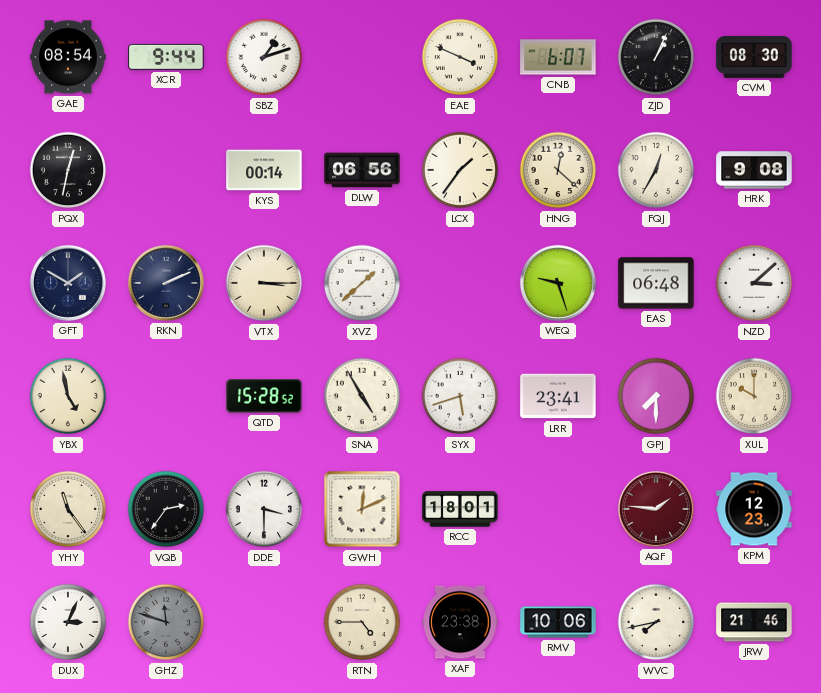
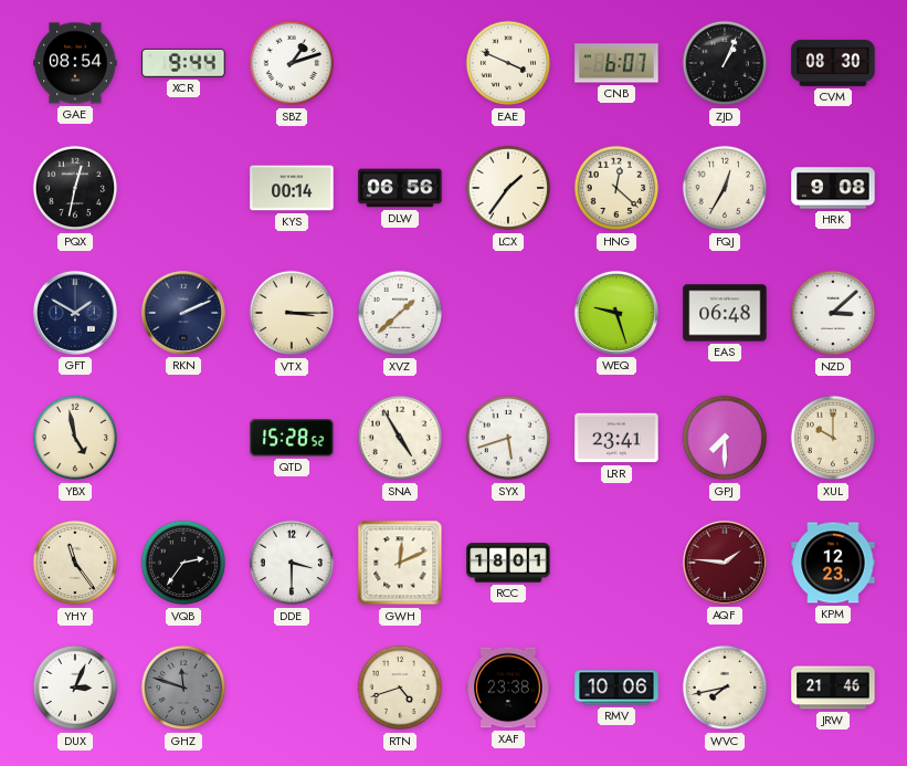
RTN: 4:45 -> 4:42 (400, 688)
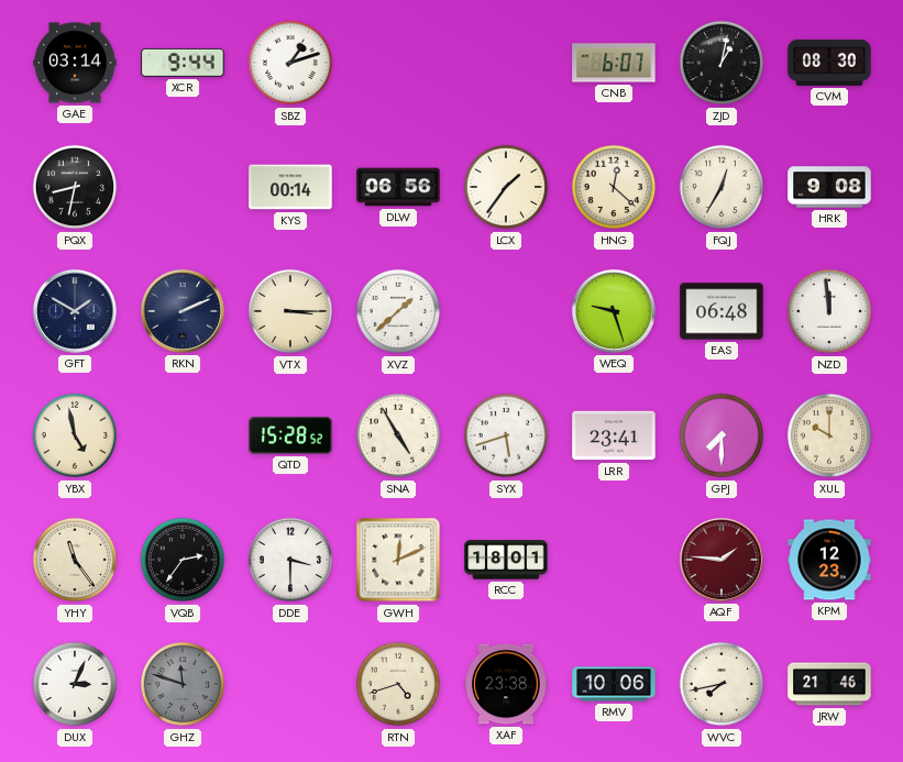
GAE: 08:54 -> 03:14 (75, 63)
EAE: 3:49 -> none (508, 63)
ZJD: 1:04 -> 1:02 (722, 63)
PQX: 12:32 -> 8:32 (75, 187)
NZD: 3:08 -> 11:59 (829, 311)
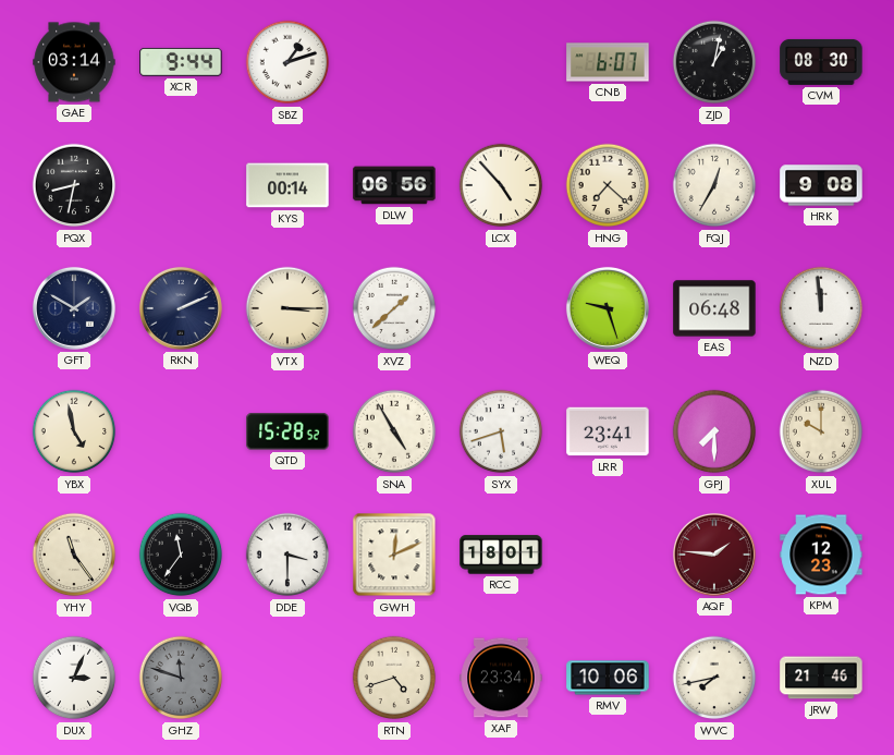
LCX: 1:36 -> 4:53 (501, 185)
HNG: 12:22 -> 7:22 (608, 185)
VQB: 2:36 -> 11:36 (181, 555)
XAF: 23:38 -> 23:34 (501, 678)
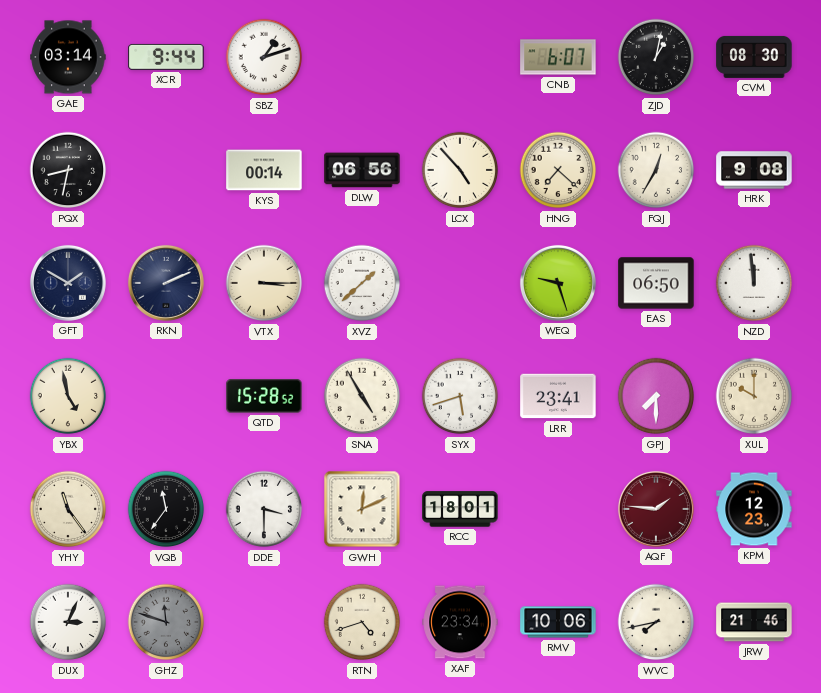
EAS: 06:48 -> 06:50 (656, 283)
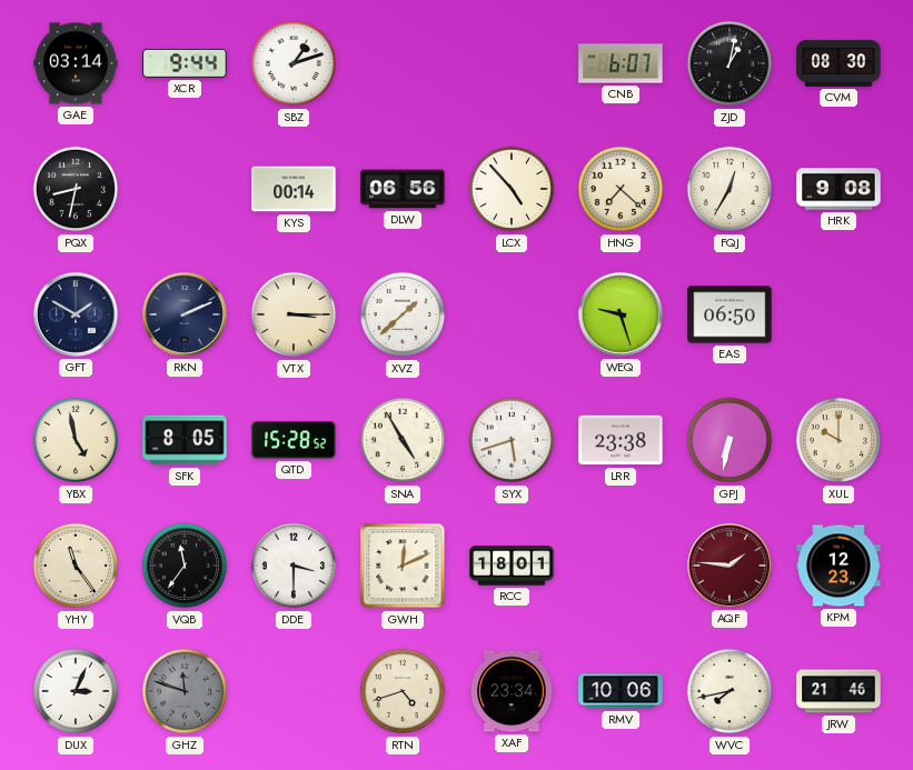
NZD: 11:59 -> none (754, 283)
SFK: none -> 8:05 (185, 440)
LRR: 23:41 -> 23:38 (621, 440)
GPJ: 7:30 -> 6:32 (730, 440)
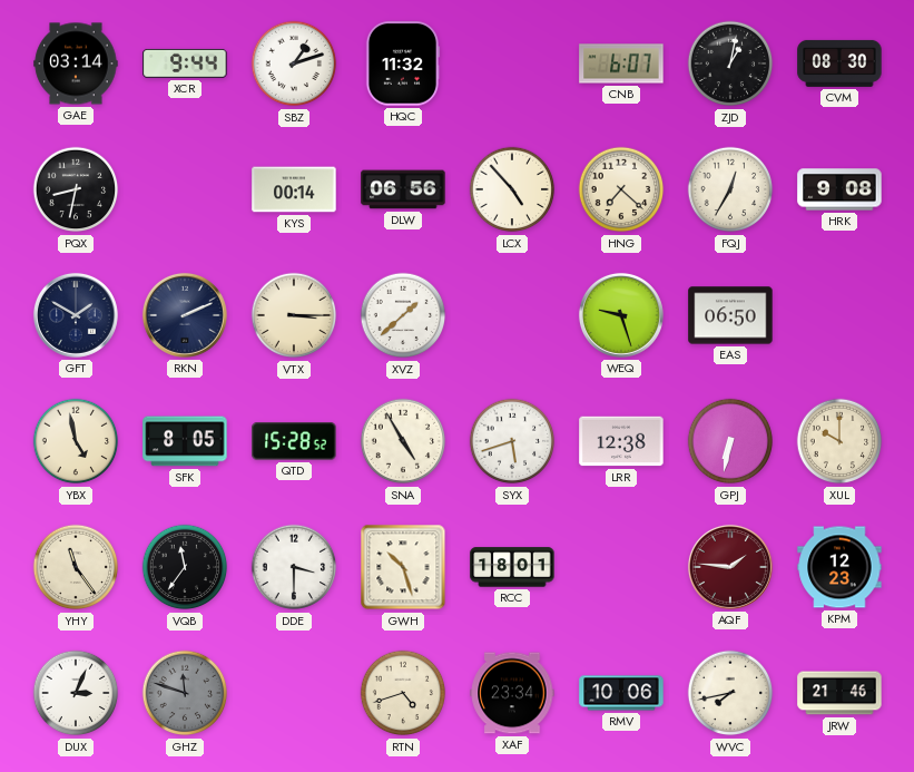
HQC: none -> 11:32 (403, 63)
LRR: 23:38 -> 12:38 (621, 441)
GWH: 12:11 -> 10:27 (403, 567)
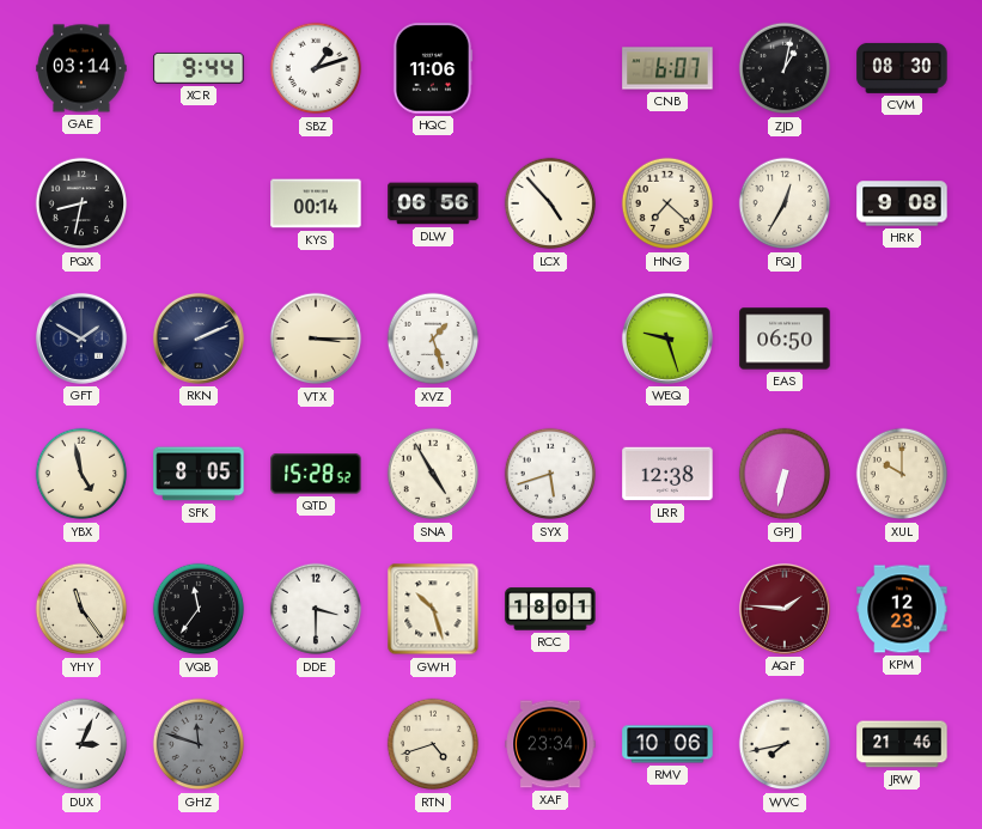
HQC: 11:32 -> 11:06 (433, 68)
XVZ: 1:38 -> 1:27 (433, 339)
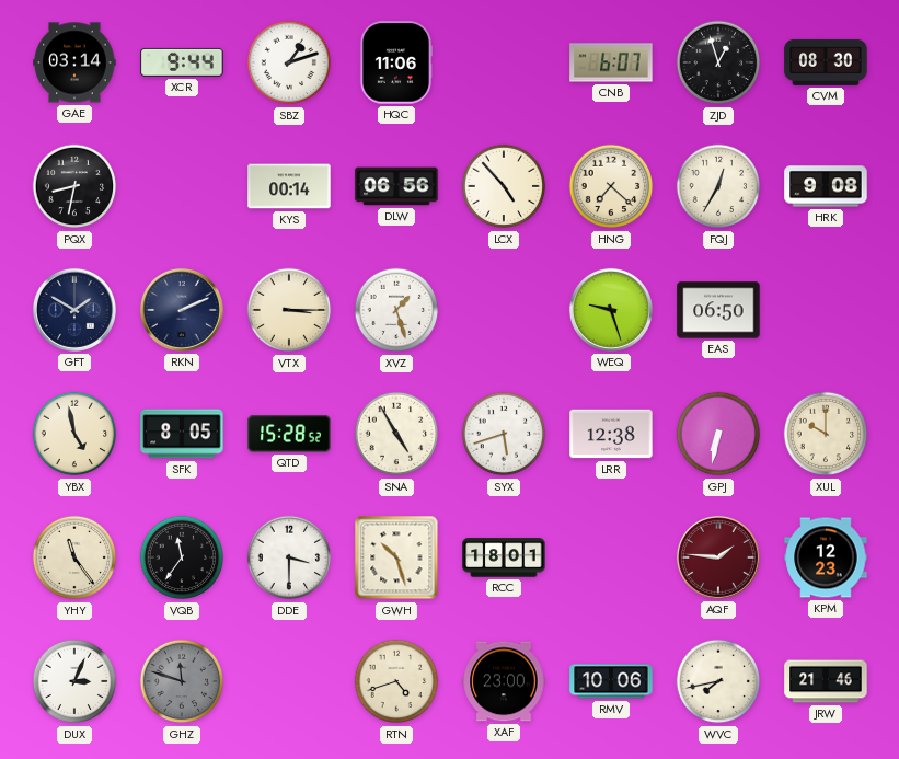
ZJD: 1:02 -> 12:57 (718, 62)
XAF: 23:34 -> 23:00 (504, 681)
